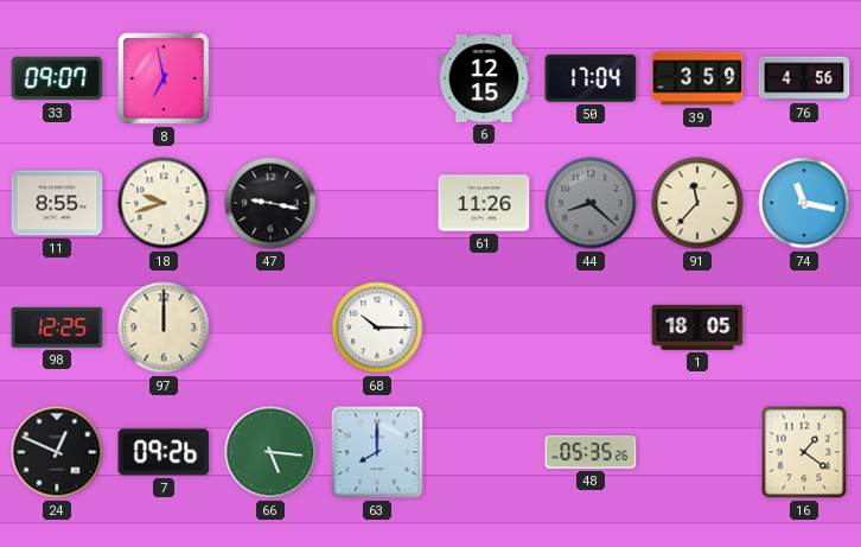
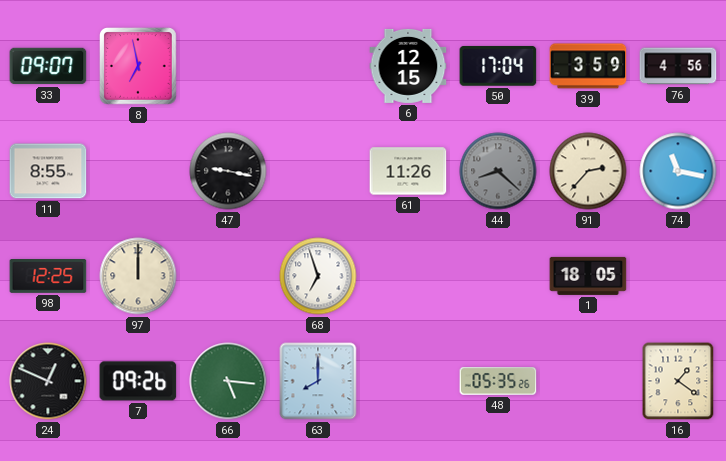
18: 9:42 -> none (164, 203)
91: 11:37 -> 2:37 (588, 171)
68: 10:15 -> 6:57 (318, 276)
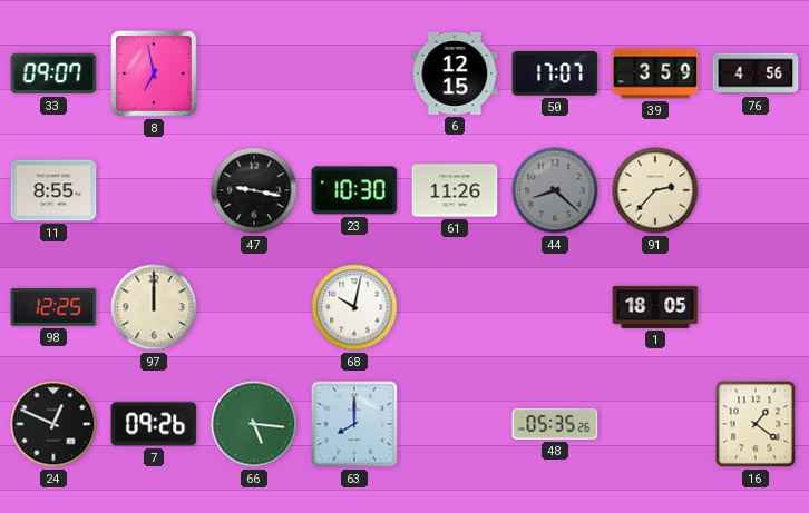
50: 17:04 -> 17:07 (555, 73)
23: none -> 10:30 (354, 190)
74: 11:17 -> none (678, 171)
68: 6:57 -> 10:02 (354, 307)
